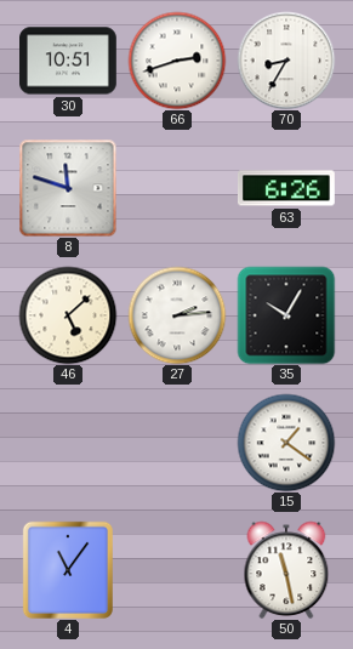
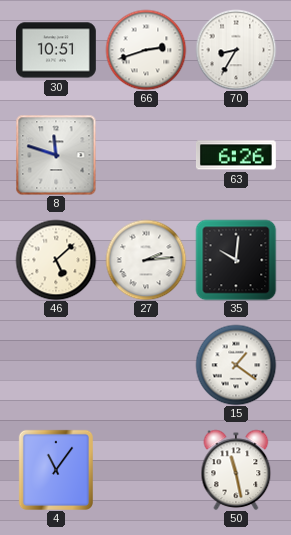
35: 10:05 -> 10:01 (236, 260)
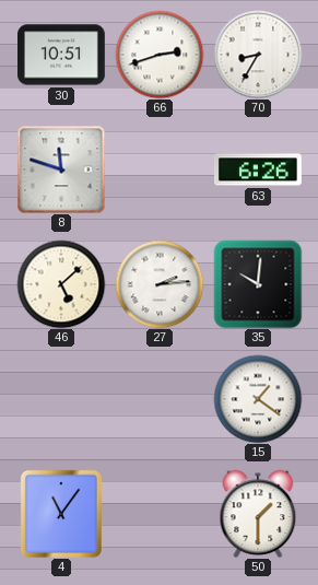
50: 11:28 -> 1:30 (258, 514)
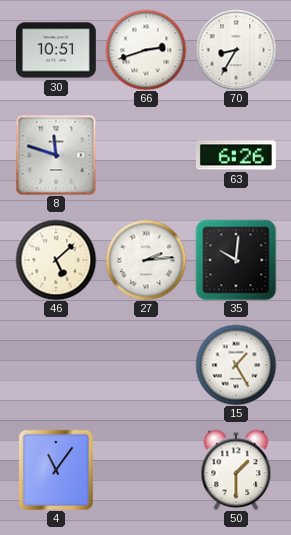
15: 1:21 -> 1:25 (236, 365)
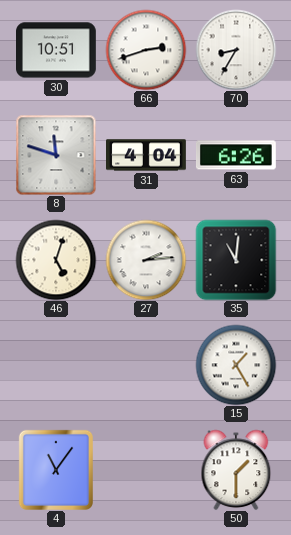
31: none -> 4:04 (147, 155)
46: 5:08 -> 5:03 (56, 260)
35: 10:01 -> 11:01 (236, 260)
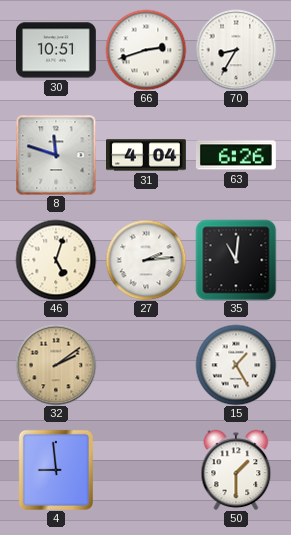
32: none -> 2:09 (56, 365)
4: 11:06 -> 8:59 (56, 470)
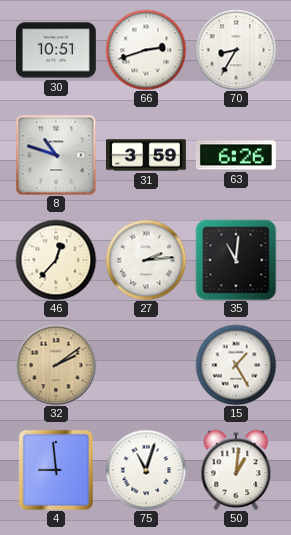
8: 11:48 -> 10:48 (56, 155)
31: 4:04 -> 3:59 (147, 155)
46: 5:03 -> 12:37 (56, 260)
75: none -> 11:03 (146, 470)
50: 1:30 -> 1:01 (236, 470)
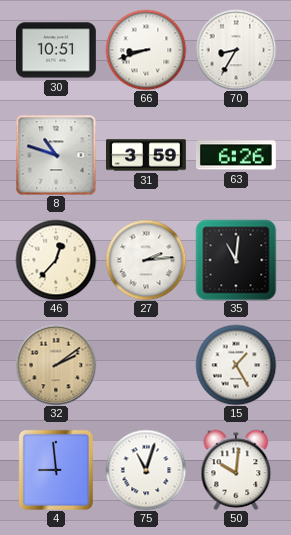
66: 2:42 -> 8:42 (146, 50)
50: 1:01 -> 10:01 (236, 470)
